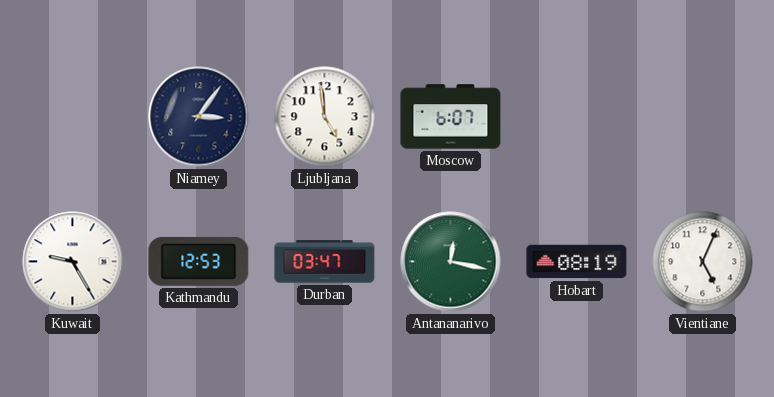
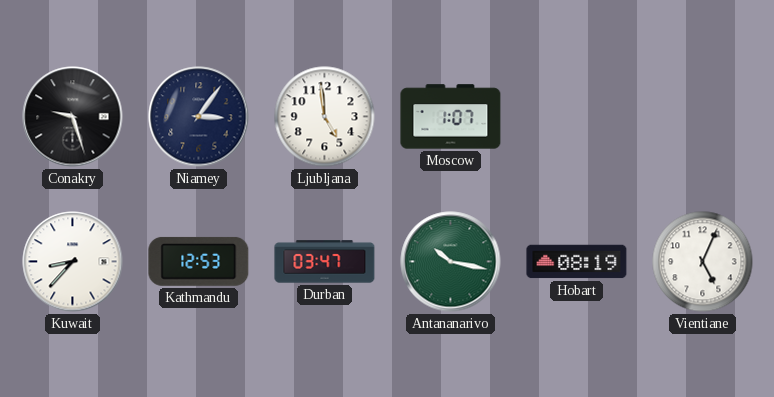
Conakry: none -> 9:27 (73, 117)
Moscow: 6:07 -> 1:07 (451, 117)
Kuwait: 9:25 -> 8:37 (73, 262)
Antananarivo: 12:17 -> 10:17 (451, 262)
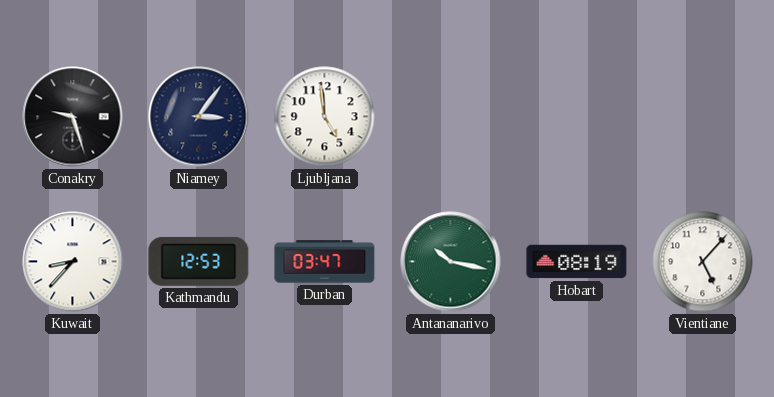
Moscow: 1:07 -> none (451, 117)
Vientiane: 5:04 -> 5:07 (703, 262)
